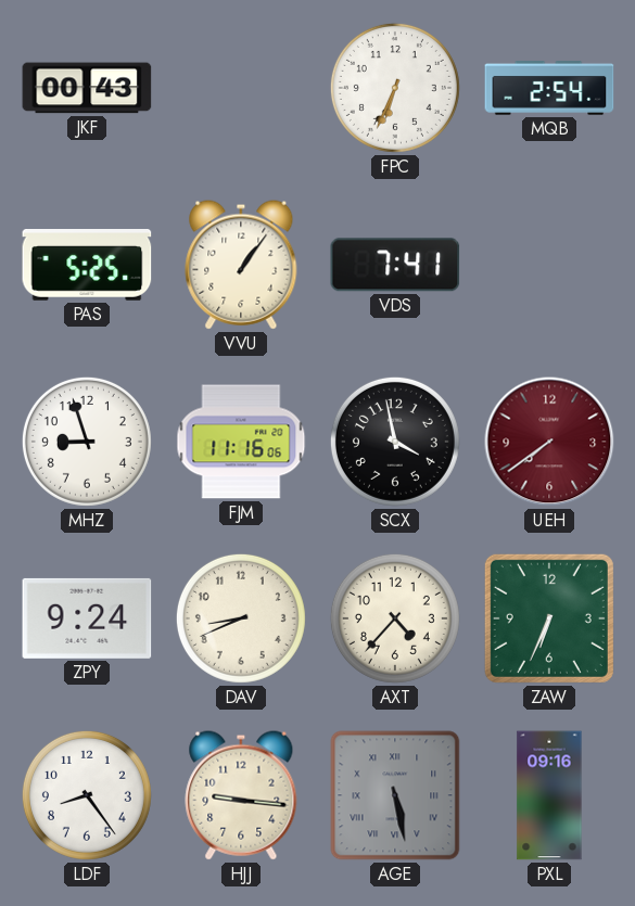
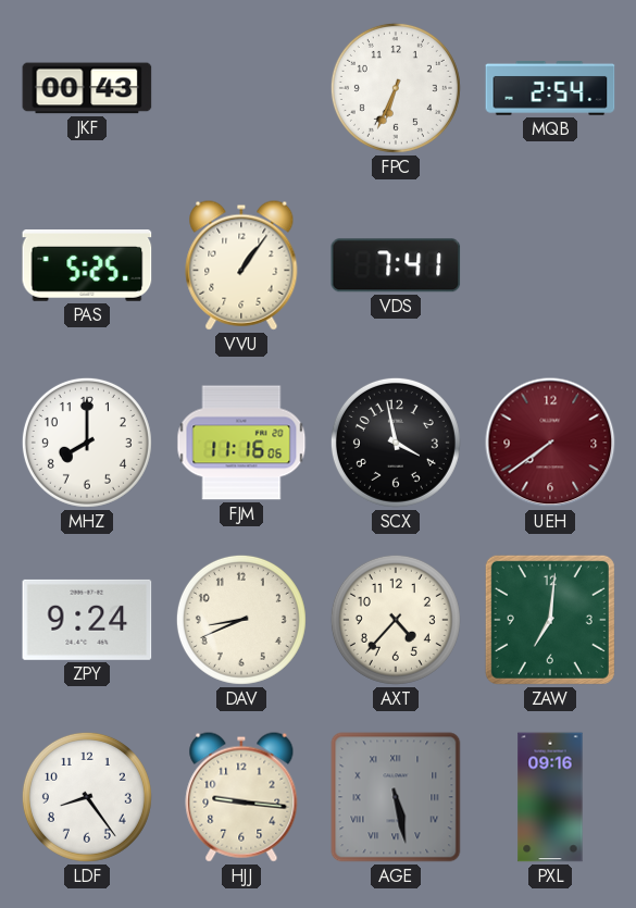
MHZ: 8:57 -> 8:00 (87, 443)
ZAW: 6:34 -> 7:01 (550, 620)
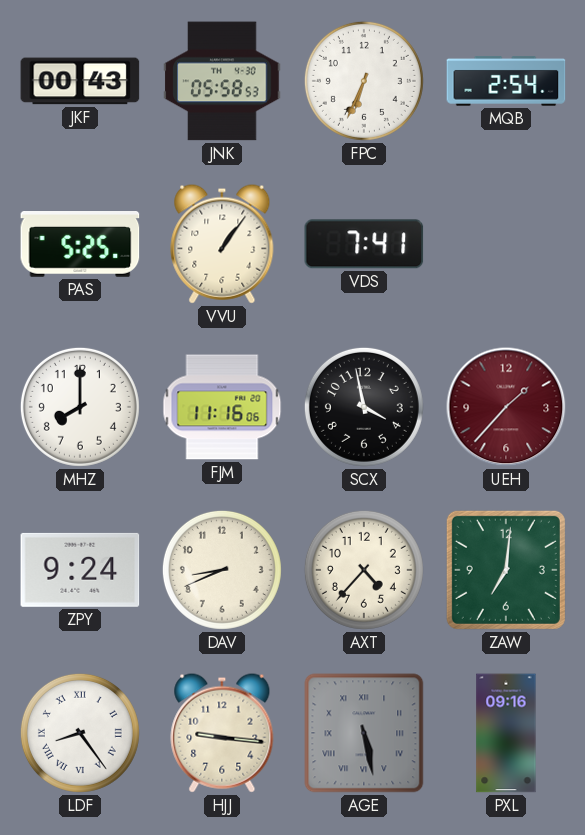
JNK: none -> 05:58 (222, 81)
UEH: 7:39 -> 1:37 (506, 407)
LDF numerals: Arabic -> Roman (80, 733)
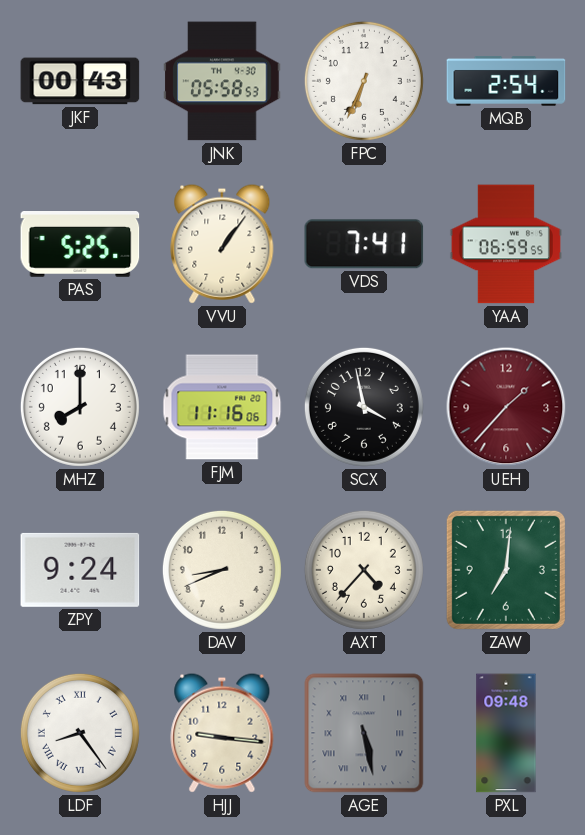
YAA: none -> 06:59 (506, 244)
PXL: 09:16 -> 09:48 (506, 733)
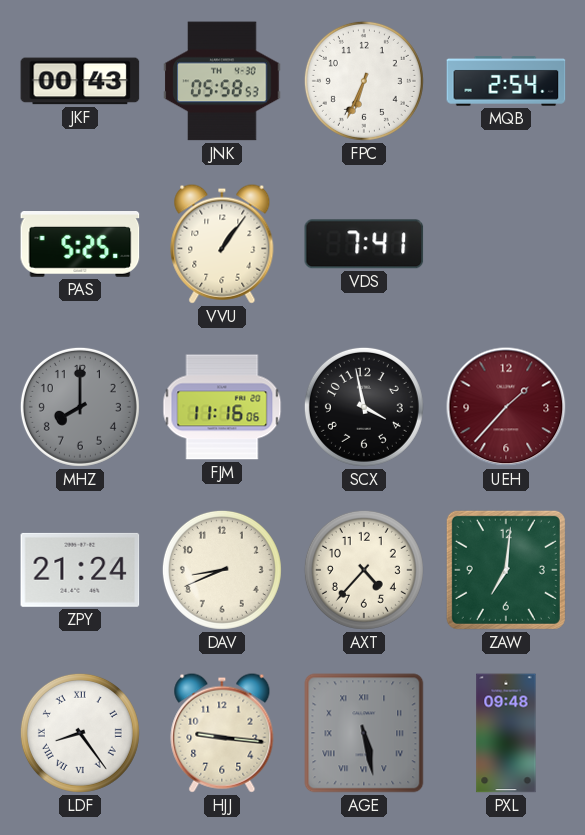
YAA: 06:59 -> none (506, 244)
MHZ dial: white -> grey (80, 407)
ZPY: 9:24 -> 21:24 (80, 570)
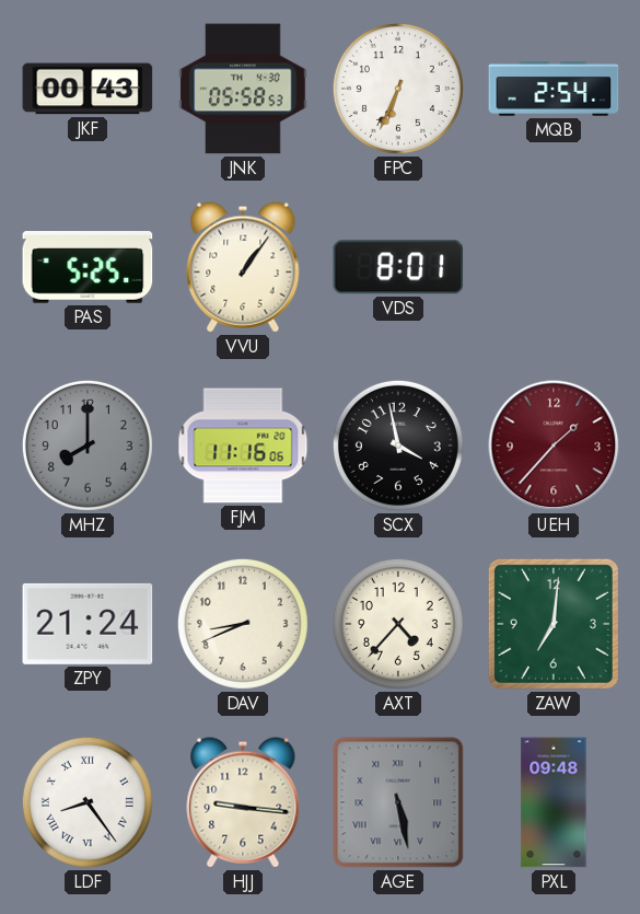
VDS: 7:41 -> 8:01 (398, 267)
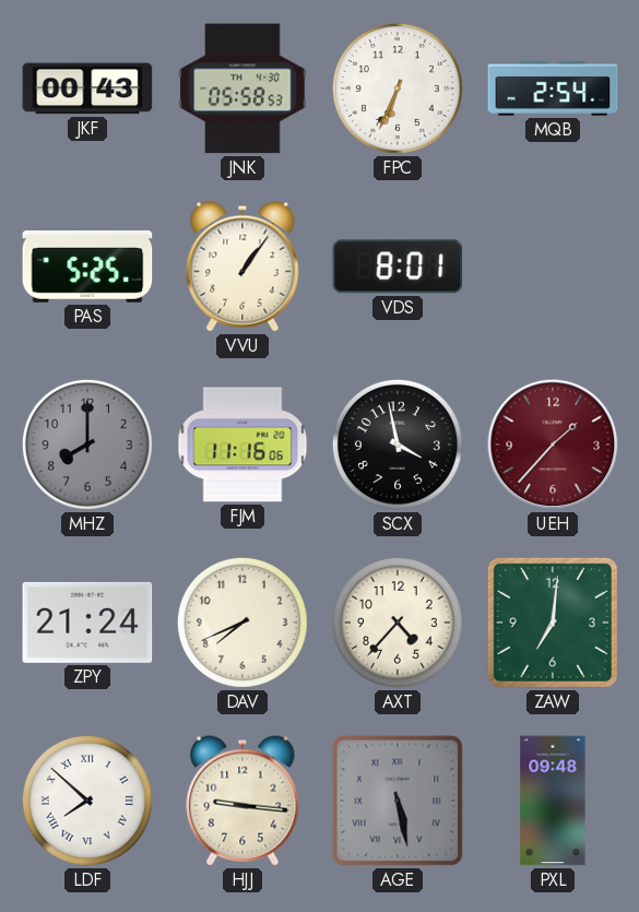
DAV: 8:41 -> 7:41 (242, 623)
LDF: 8:24 -> 7:52 (87, 801)
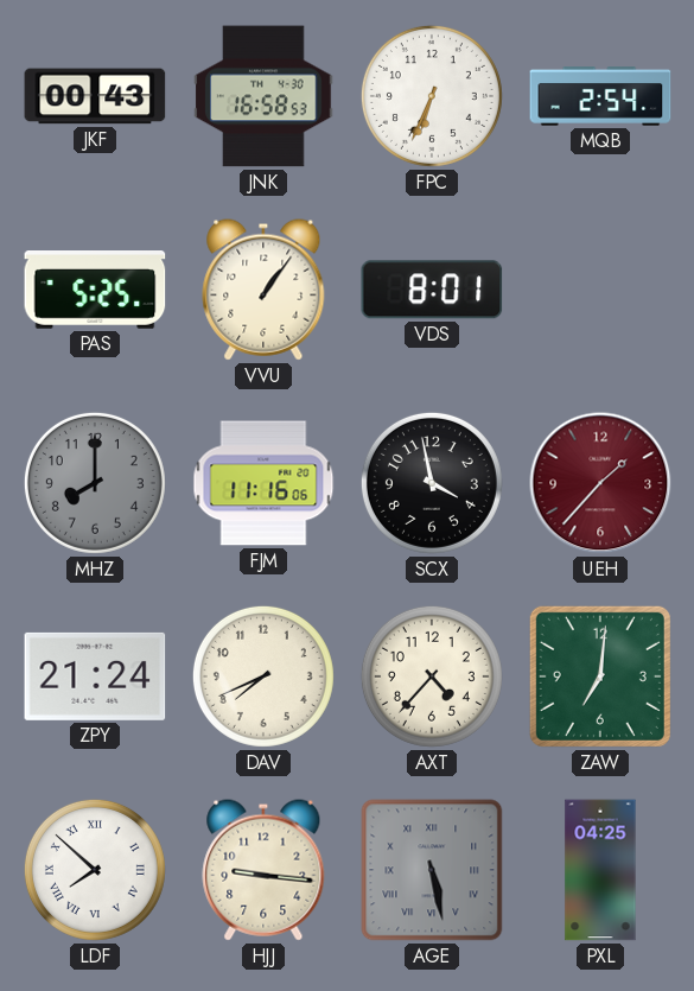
JNK: 05:58 -> 16:58 (263, 96)
PXL: 09:48 -> 04:25 (600, 870)
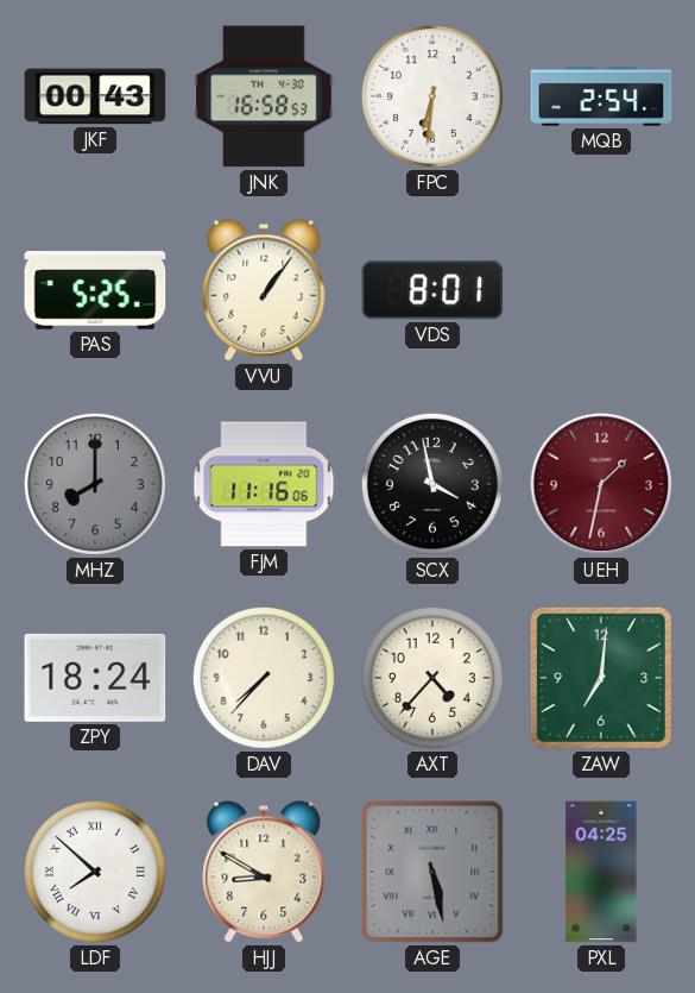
FPC: 6:34 -> 6:31 (432, 96)
UEH: 1:37 -> 1:32 (601, 484)
ZPY: 21:24 -> 18:24 (95, 678)
DAV: 7:41 -> 7:37 (264, 678)
HJJ: 9:16 -> 8:50 (264, 872)
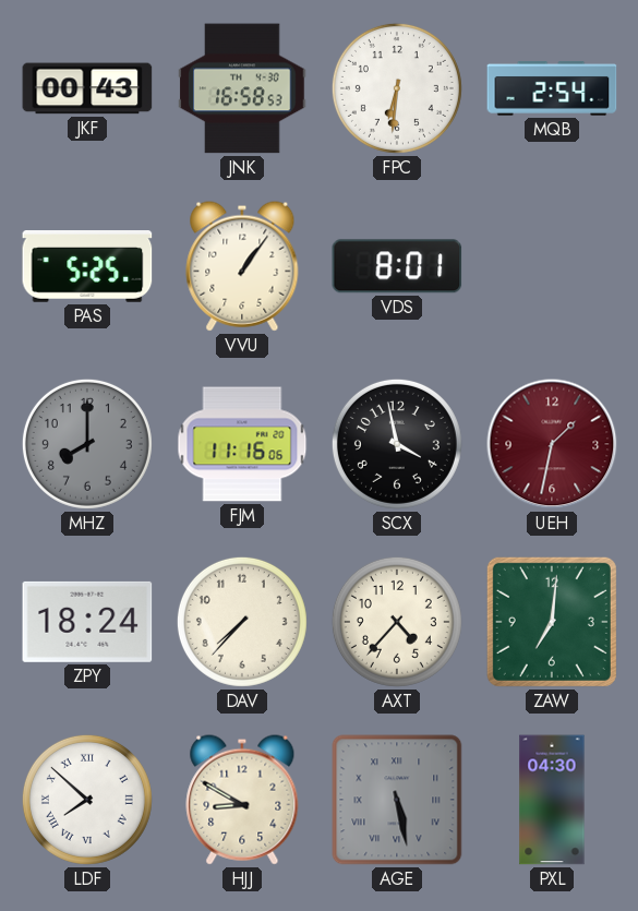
PXL: 04:25 -> 04:30 (552, 800)
